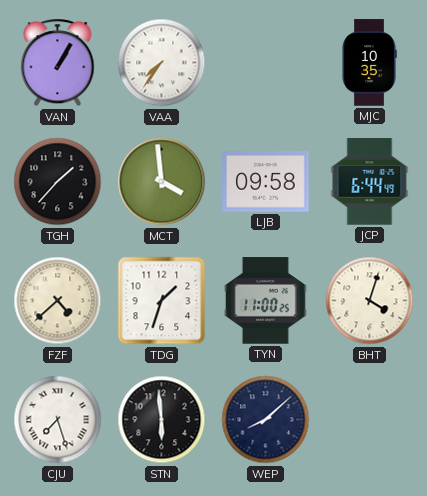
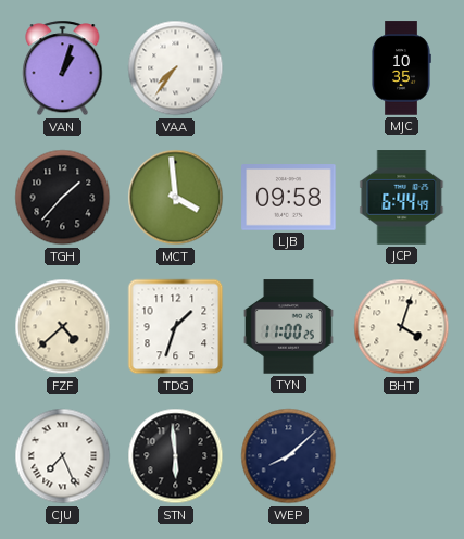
VAN: 1:05 -> 1:03 (63, 68)
CJU: 7:27 -> 7:26 (63, 456)
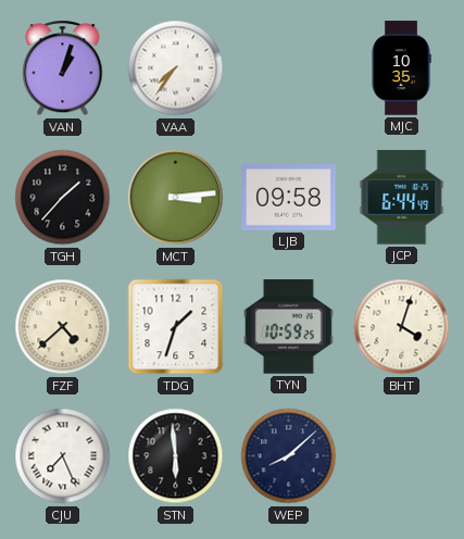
MCT: 3:59 -> 3:14 (176, 198)
TYN: 11:00 -> 10:59 (289, 327)
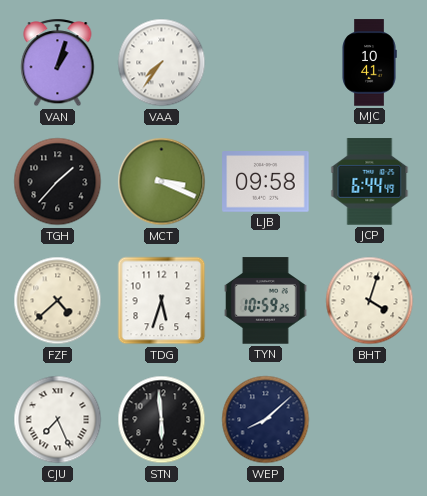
MJC: 10:35 -> 10:41 (369, 63)
MCT: 3:14 -> 3:19 (162, 182)
TDG: 1:33 -> 5:33 (162, 301)
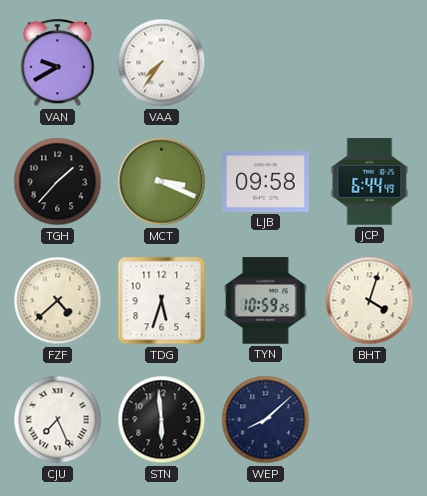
VAN: 1:03 -> 9:40 (58, 63)
MJC: 10:41 -> none (369, 63)
